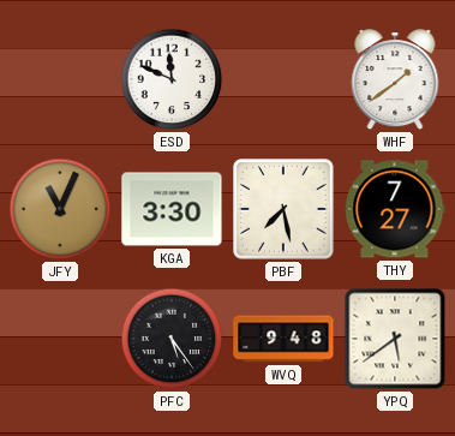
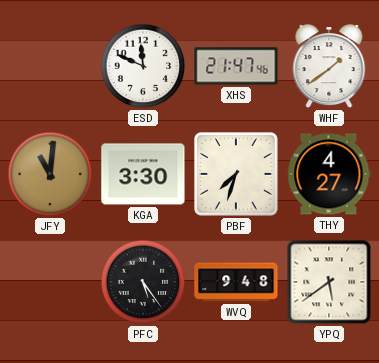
XHS: none -> 21:47 (236, 66)
JFY: 11:04 -> 11:01 (50, 174)
PBF: 7:28 -> 7:33 (236, 174)
THY: 7:27 -> 4:27 (329, 174)
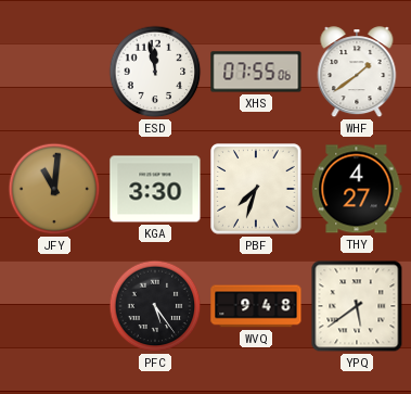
ESD: 11:49 -> 11:58 (155, 72)
XHS: 21:47 -> 07:55 (256, 72)
